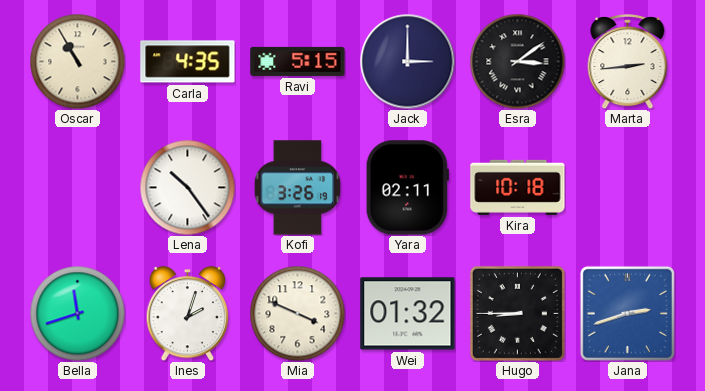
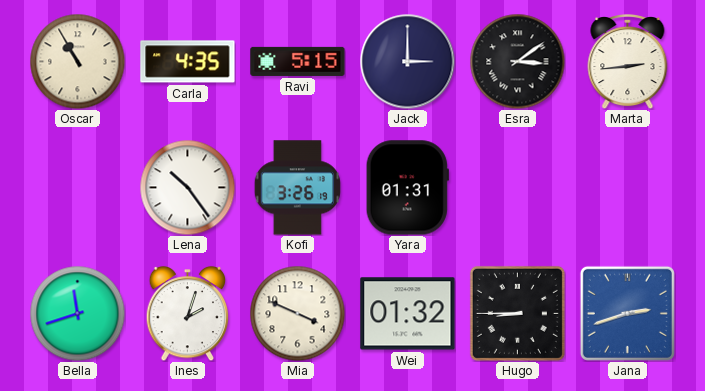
Yara: 02:11 -> 01:31 (407, 188)
Kira: 10:18 -> none (518, 187)
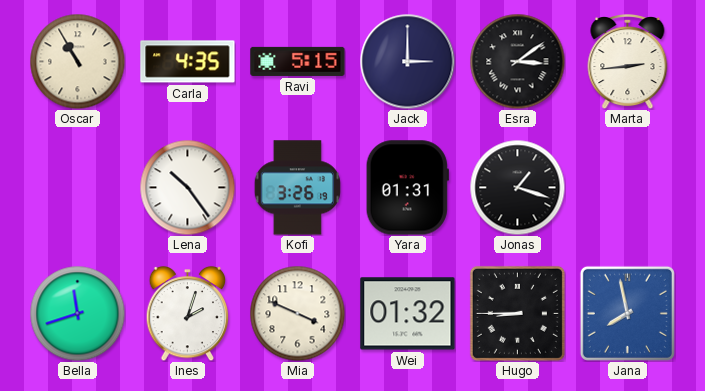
Jonas: none -> 1:18 (517, 187)
Jana: 2:42 -> 7:58 (627, 313)
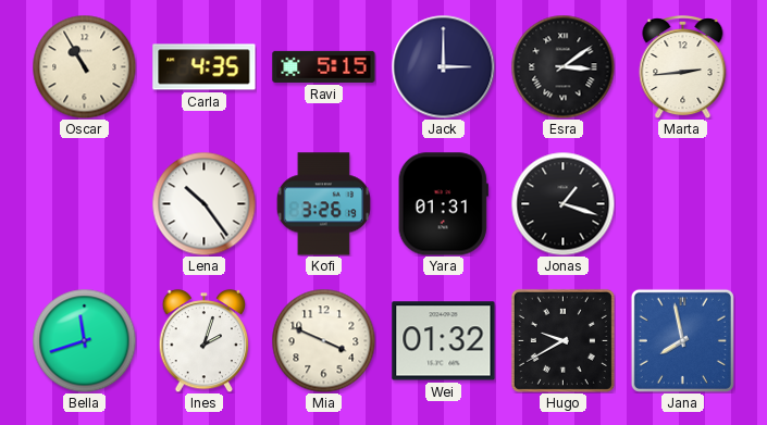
Hugo: 8:45 -> 9:40 (562, 340)
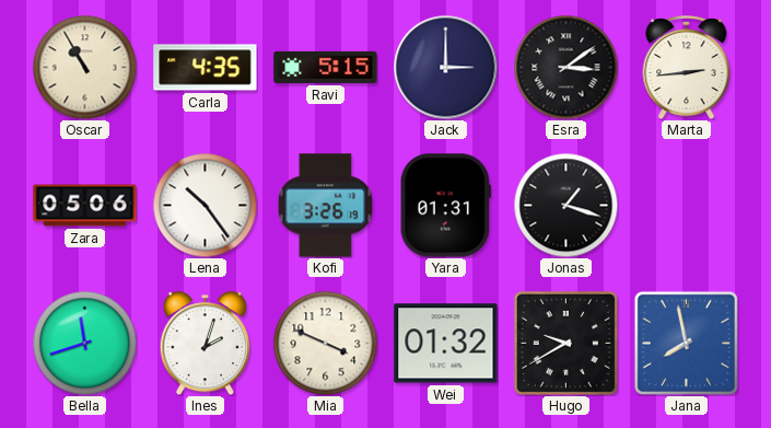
Zara: none -> 05:06 (85, 206)
